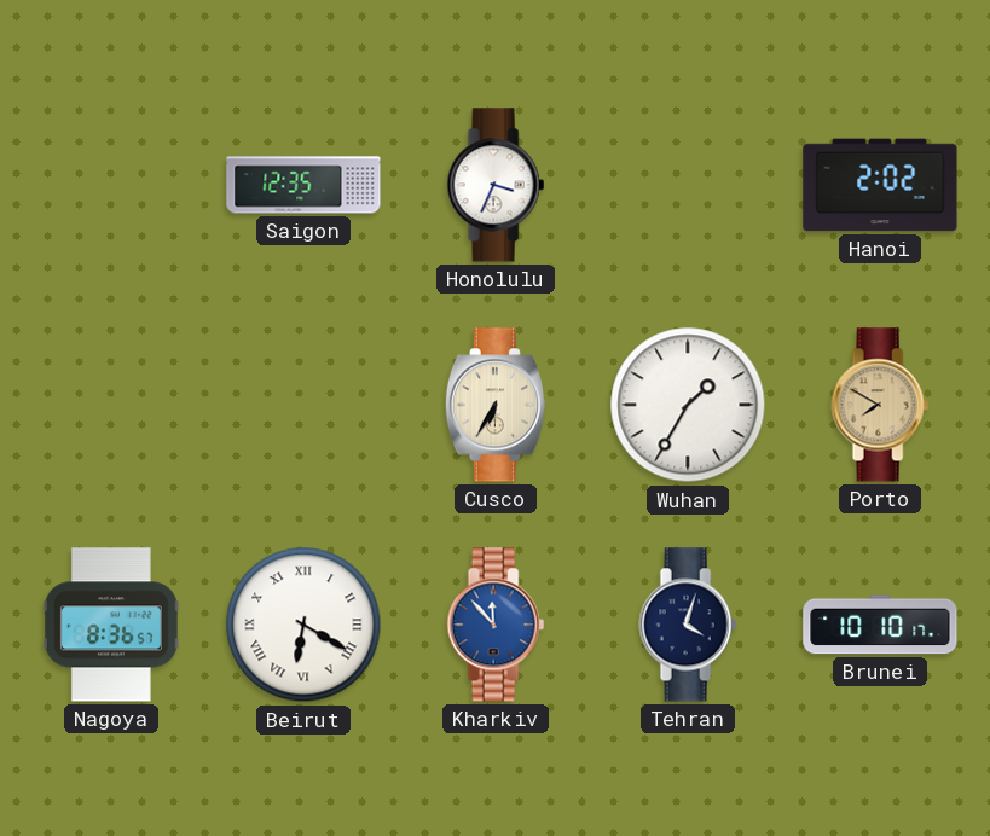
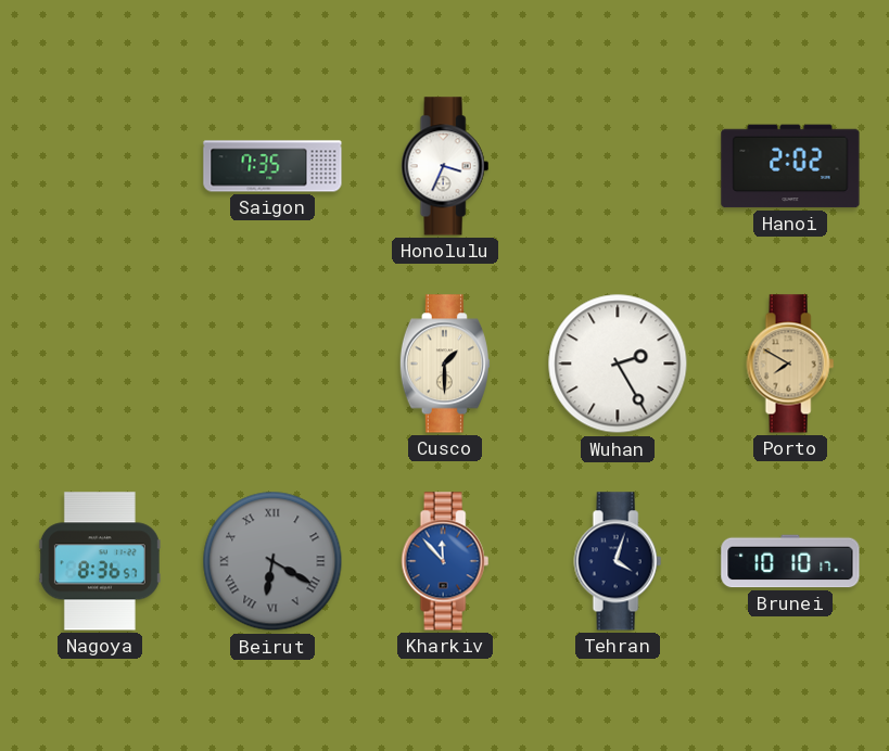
Saigon: 12:35 -> 7:35 (272, 166)
Cusco: 6:35 -> 1:30 (445, 364)
Wuhan: 1:35 -> 2:25 (618, 364)
Beirut dial: white -> grey (272, 561)
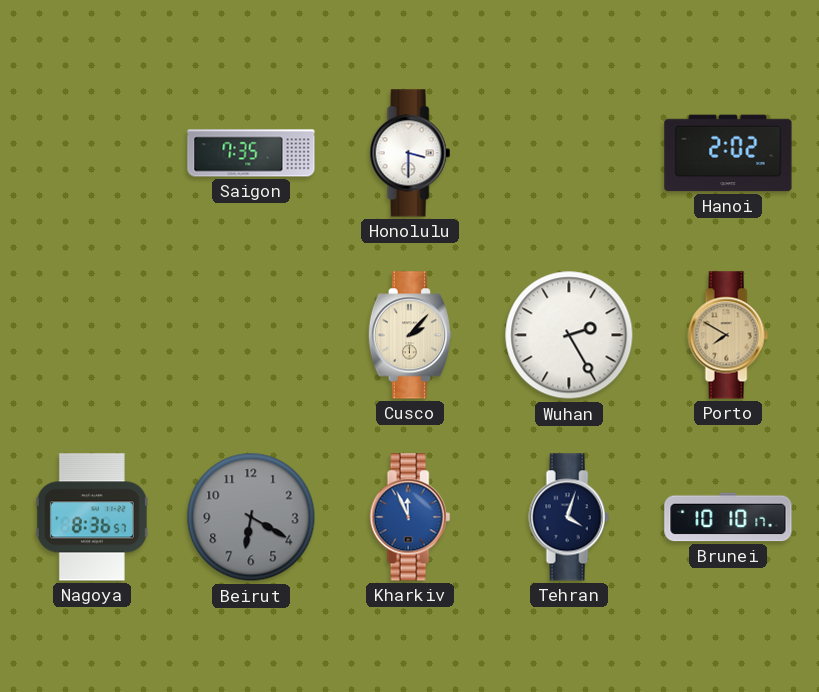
Honolulu: 3:34 -> 3:30 (410, 153)
Cusco: 1:30 -> 2:07 (410, 335)
Beirut numerals: Roman -> Arabic (251, 517)
Kharkiv: 11:53 -> 11:56 (410, 517)
